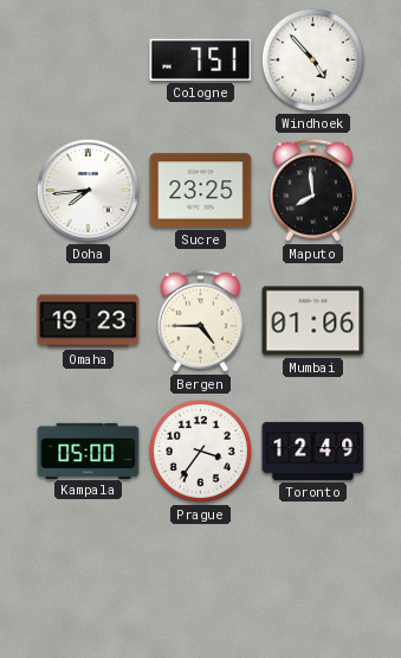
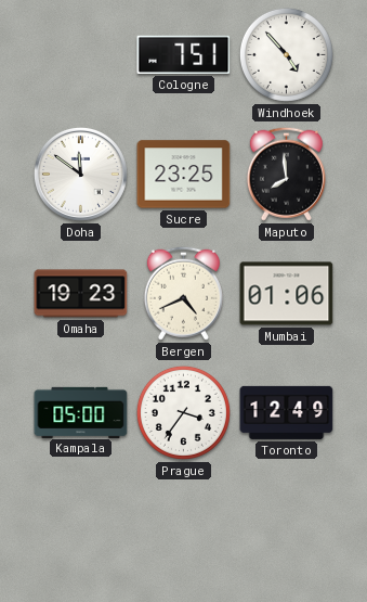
Doha: 7:44 -> 11:51 (80, 174)
Bergen: 4:45 -> 4:41 (183, 293)
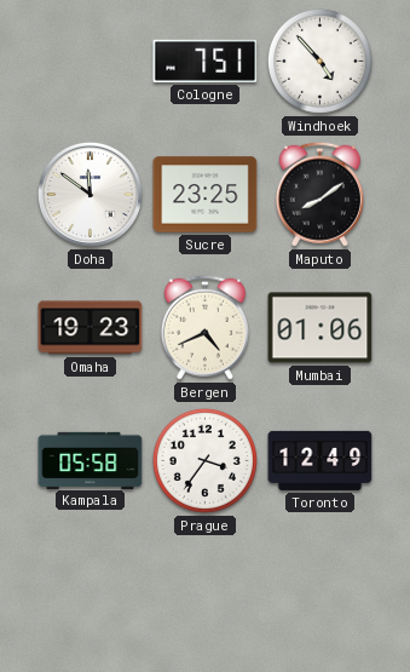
Maputo: 7:59 -> 8:09 (319, 194)
Kampala: 05:00 -> 05:58 (91, 460)
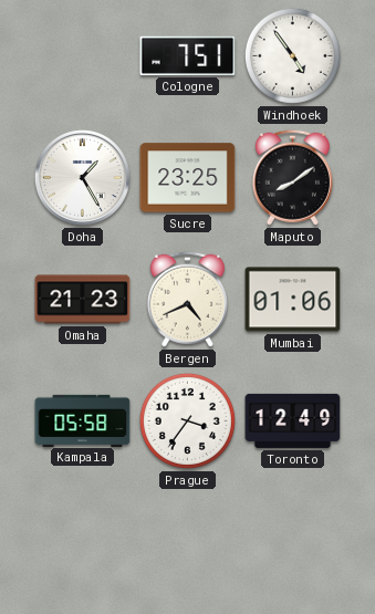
Windhoek: 4:53 -> 4:54 (292, 55)
Doha: 11:51 -> 1:25 (82, 177)
Omaha: 19:23 -> 21:23 (83, 300)
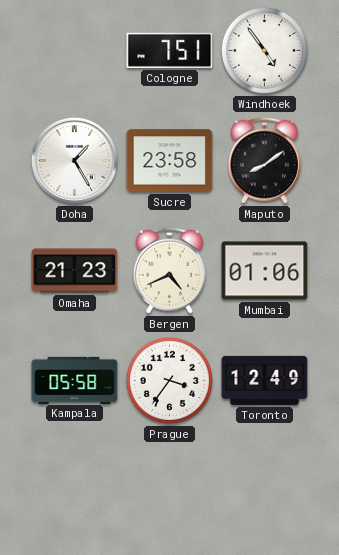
Sucre: 23:25 -> 23:58 (170, 161)
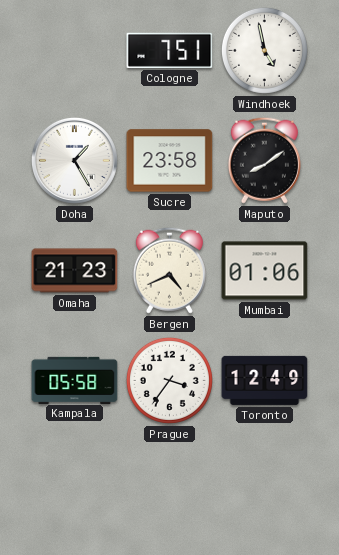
Windhoek: 4:54 -> 4:58 (264, 50)
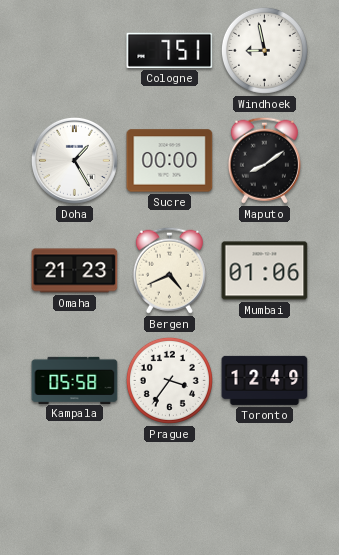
Windhoek: 4:58 -> 8:58 (264, 50)
Sucre: 23:58 -> 00:00 (170, 161)
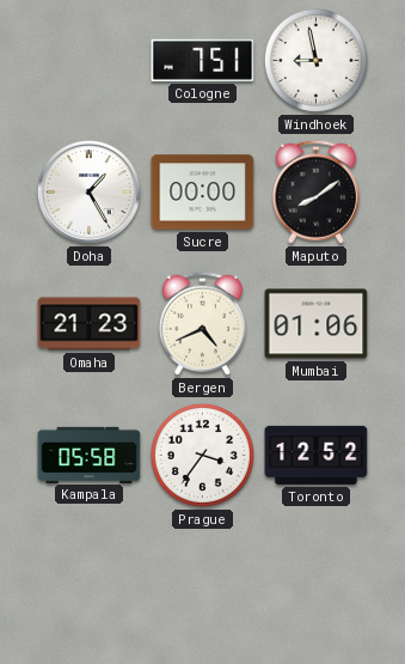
Toronto: 12:49 -> 12:52 (317, 455)
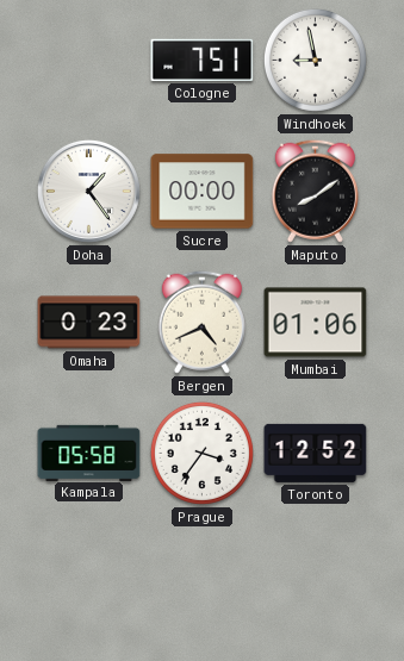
Doha: 1:25 -> 1:24 (88, 191)
Omaha: 21:23 -> 0:23 (89, 323)
